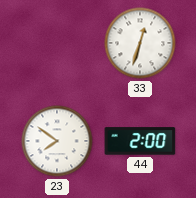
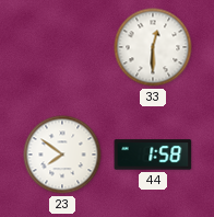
33: 12:33 -> 12:30 (153, 47)
44: 2:00 -> 1:58 (153, 155)
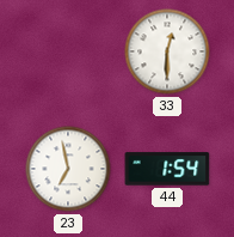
23: 7:51 -> 6:58 (68, 169)
44: 1:58 -> 1:54 (167, 169)
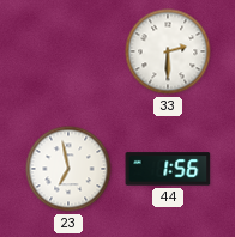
33: 12:30 -> 2:30 (168, 51)
44: 1:54 -> 1:56 (168, 169)
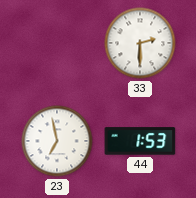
44: 1:56 -> 1:53 (140, 141)
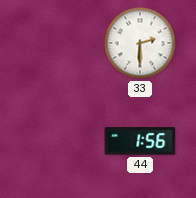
23: 6:58 -> none (57, 141)
44: 1:53 -> 1:56 (140, 141)
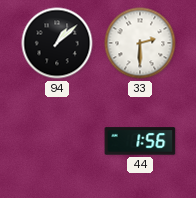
94: none -> 1:08 (57, 43)
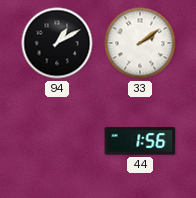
94: 1:08 -> 1:10 (57, 43)
33: 2:30 -> 2:09 (140, 43)
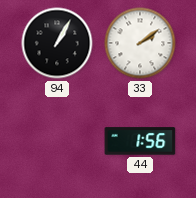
94: 1:10 -> 1:05 (57, 43)
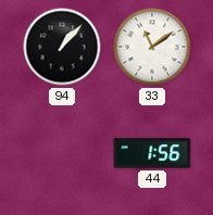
94: 1:05 -> 1:07 (62, 47)
33: 2:09 -> 11:09 (152, 47)
